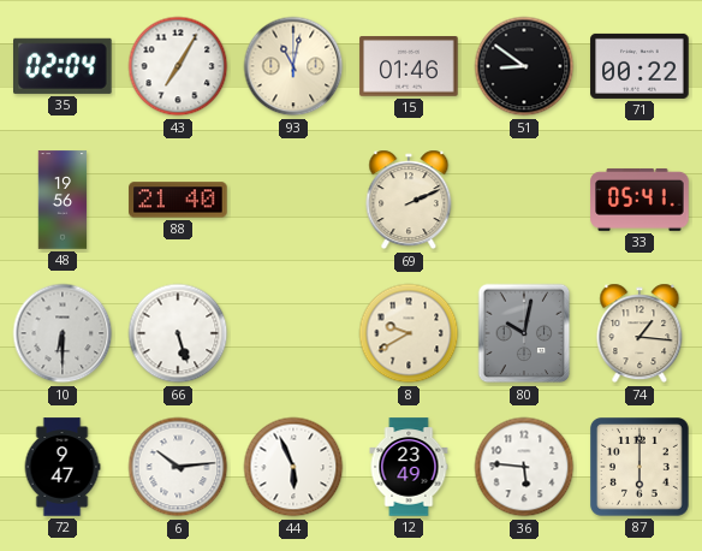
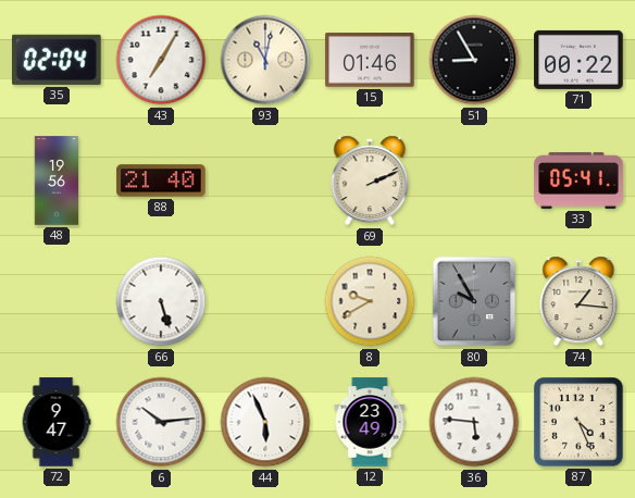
51: 8:51 -> 8:55 (474, 60)
10: 6:30 -> none (63, 333)
80: 10:02 -> 9:55 (474, 301)
87: 6:00 -> 4:26 (580, 423)
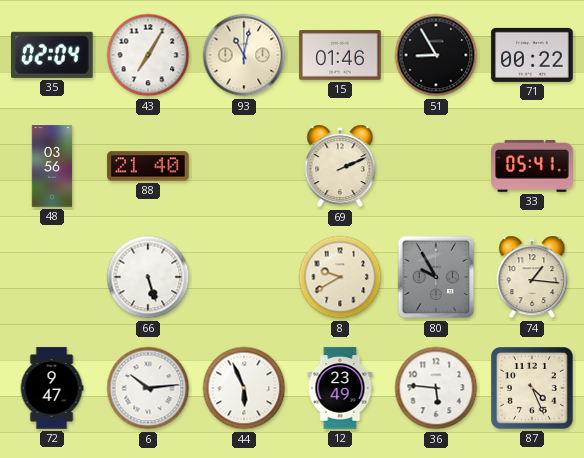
48: 19:56 -> 03:56 (52, 166)
